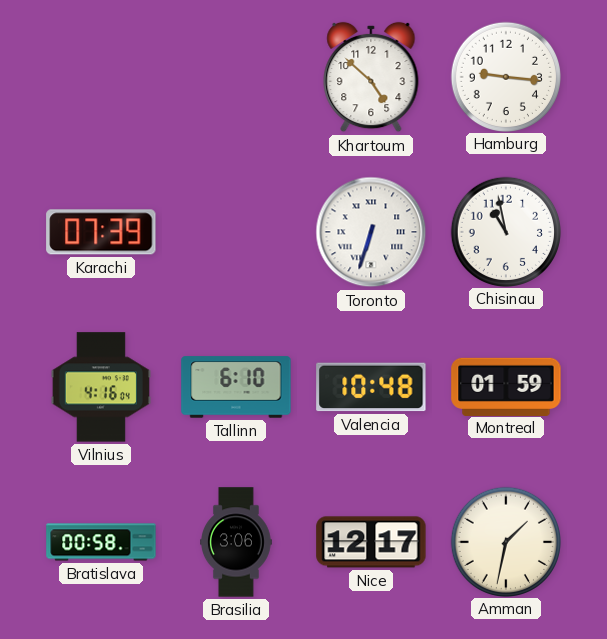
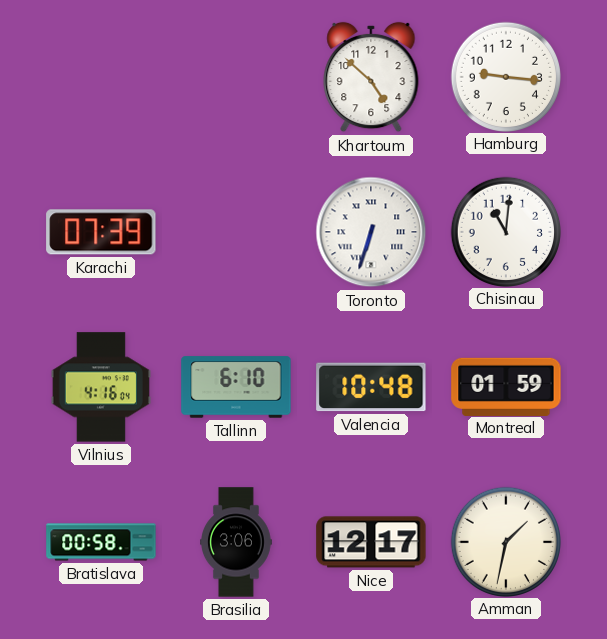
Chisinau: 10:58 -> 11:01 (505, 231)
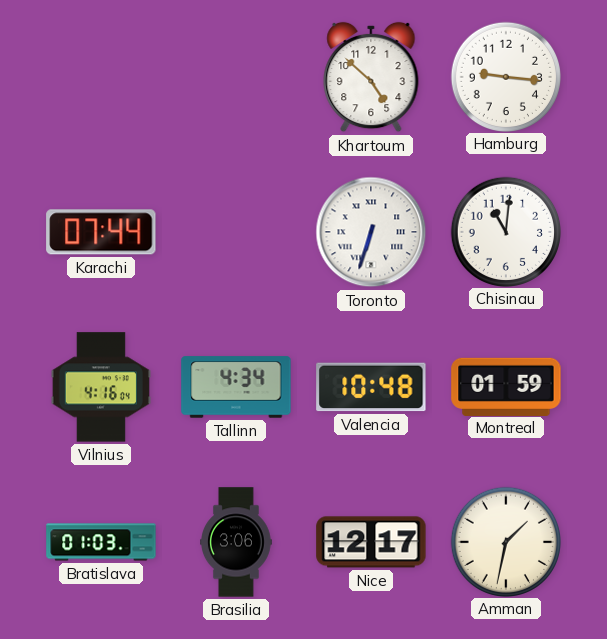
Karachi: 07:39 -> 07:44 (101, 232)
Tallinn: 6:10 -> 4:34 (236, 387)
Bratislava: 00:58 -> 01:03 (101, 542)
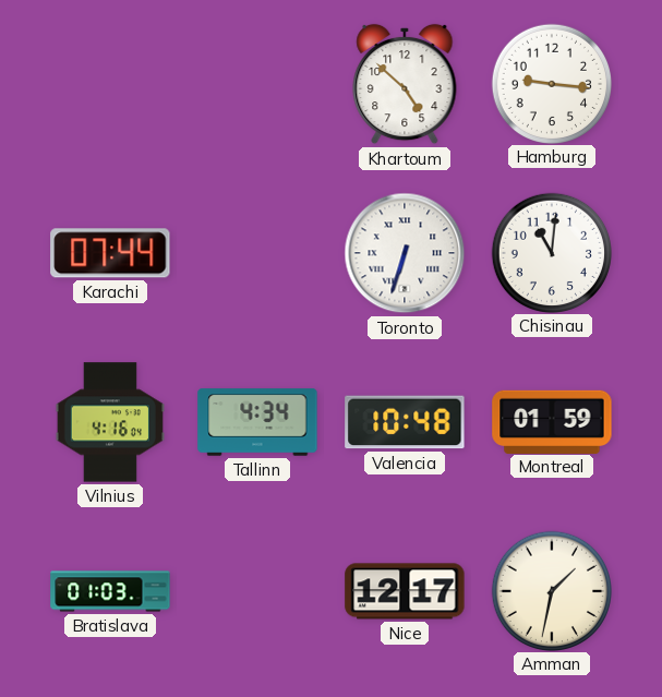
Brasilia: 3:06 -> none (237, 542)
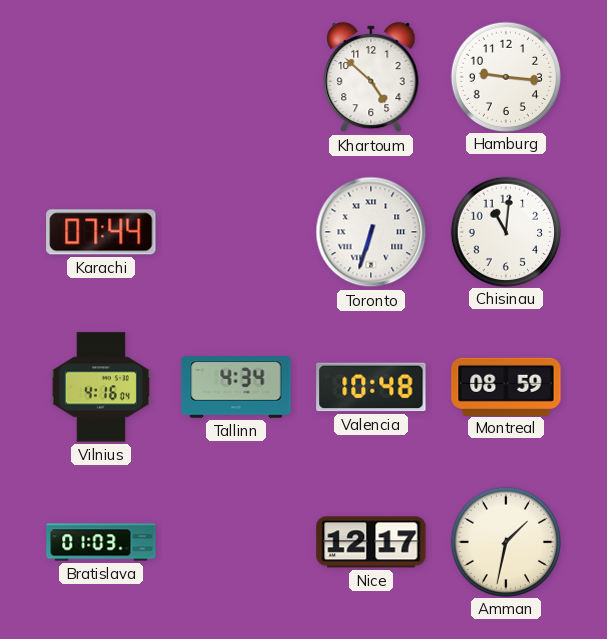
Montreal: 01:59 -> 08:59 (506, 386)
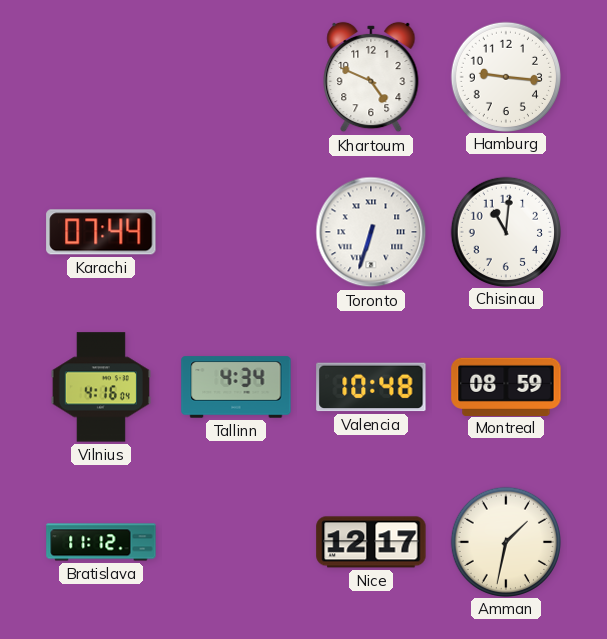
Khartoum: 4:52 -> 4:49 (371, 77)
Bratislava: 01:03 -> 11:12 (101, 542)
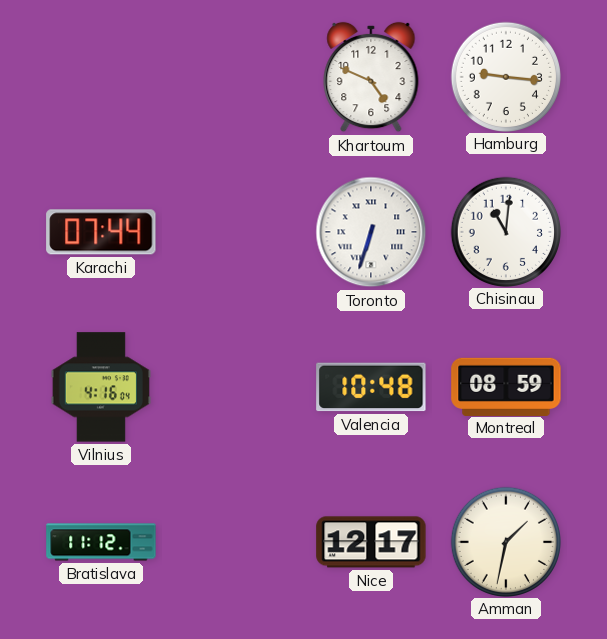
Tallinn: 4:34 -> none (236, 387)
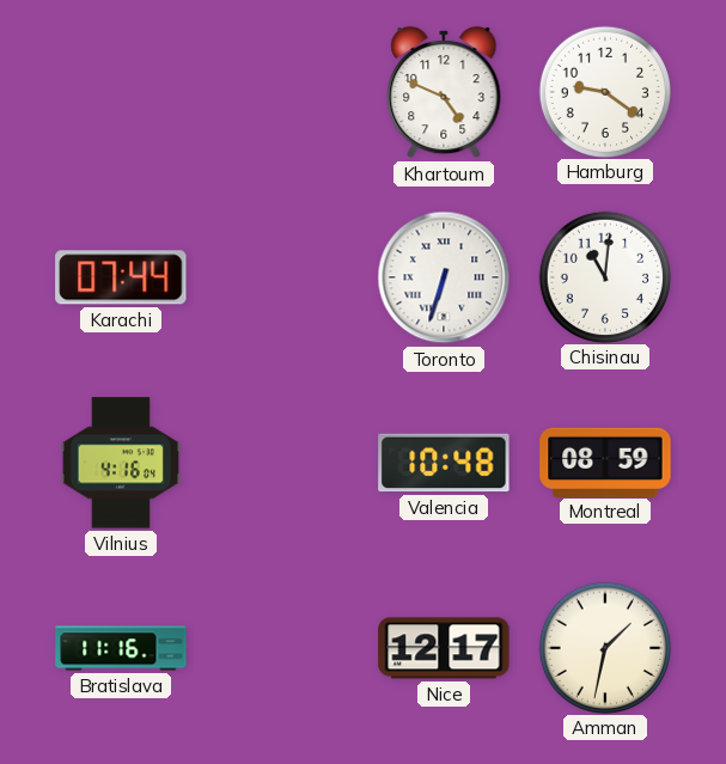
Hamburg: 9:16 -> 9:21 (604, 91)
Bratislava: 11:12 -> 11:16 (121, 648)
